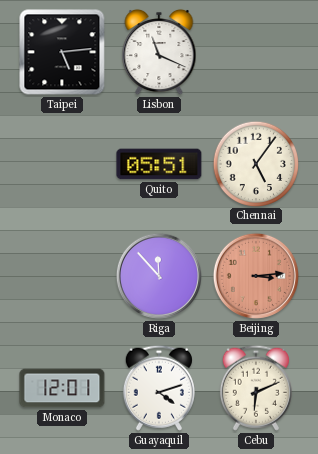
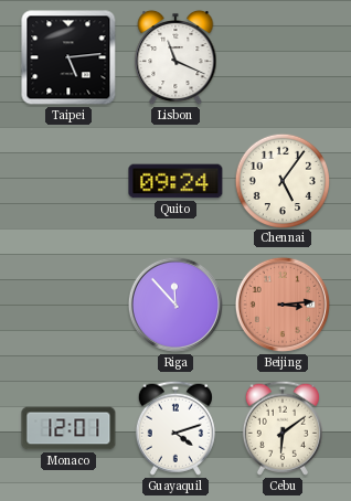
Quito: 05:51 -> 09:24 (175, 181)
Cebu: 6:11 -> 6:09 (283, 428)
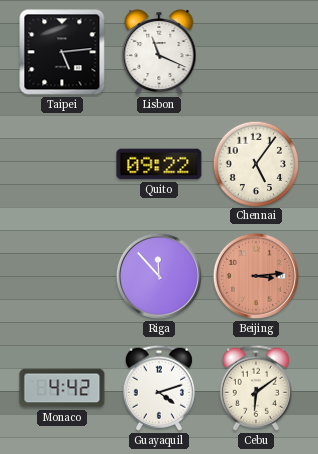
Quito: 09:24 -> 09:22 (159, 164)
Monaco: 12:01 -> 4:42 (62, 388)
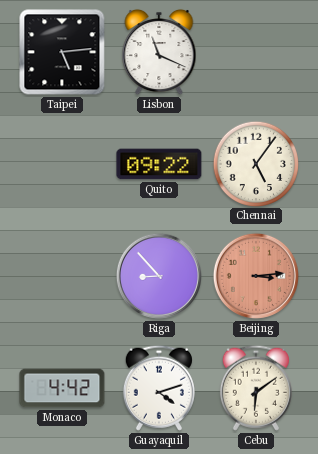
Riga: 11:53 -> 8:53 (159, 276)
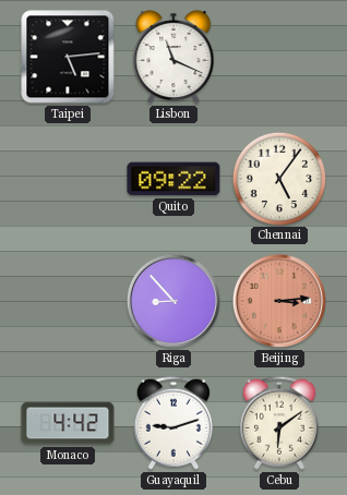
Guayaquil: 4:12 -> 9:12 (174, 423)
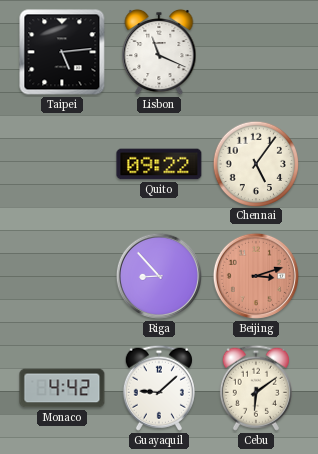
Beijing: 3:14 -> 3:12 (256, 276)
Guayaquil: 9:12 -> 9:08 (159, 388)
